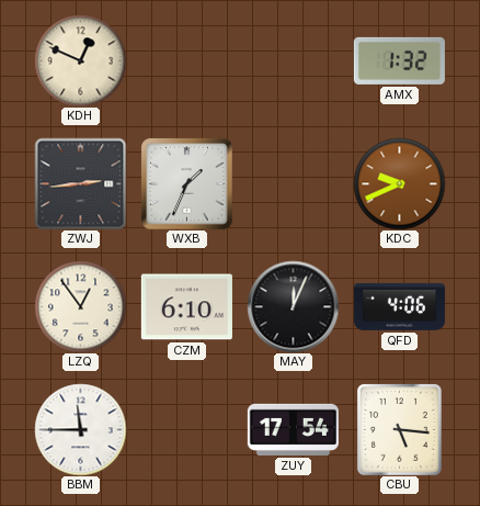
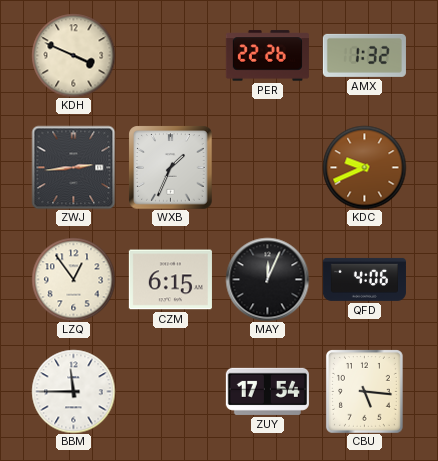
KDH: 12:49 -> 3:49 (73, 55)
PER: none -> 22:26 (267, 56)
CZM: 6:10 -> 6:15 (170, 280)
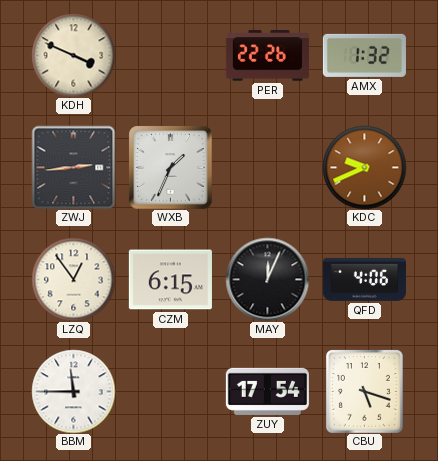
CBU: 5:16 -> 5:18 (365, 392)
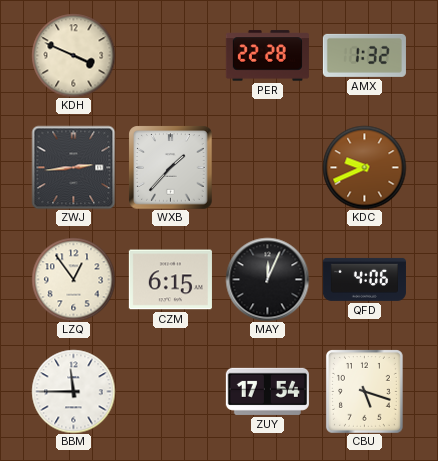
PER: 22:26 -> 22:28 (267, 56)
WXB: 1:34 -> 1:37 (170, 167)
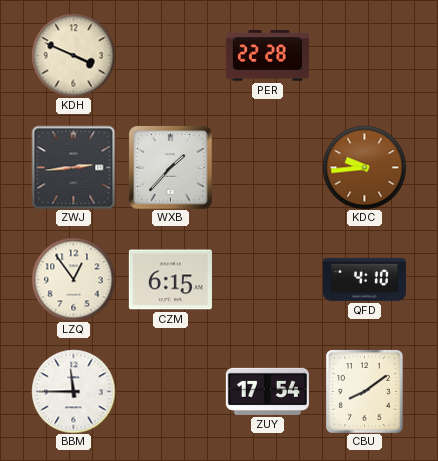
AMX: 1:32 -> none (364, 55)
KDC: 9:41 -> 9:44 (364, 167)
MAY: 12:04 -> none (267, 279)
QFD: 4:06 -> 4:10 (364, 279)
CBU: 5:18 -> 8:09 (365, 392)
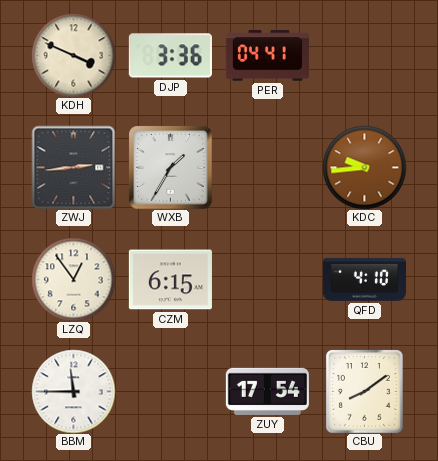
DJP: none -> 3:36 (170, 56)
PER: 22:28 -> 04:41 (267, 56)
WXB: 1:37 -> 1:35 (170, 167)
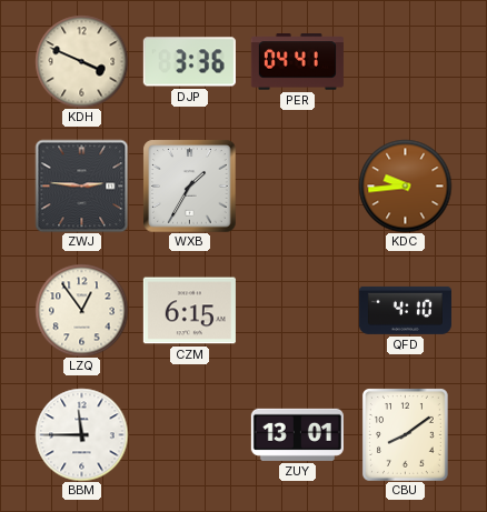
ZWJ: 2:44 -> 2:46 (81, 185)
ZUY: 17:54 -> 13:01 (297, 434)
